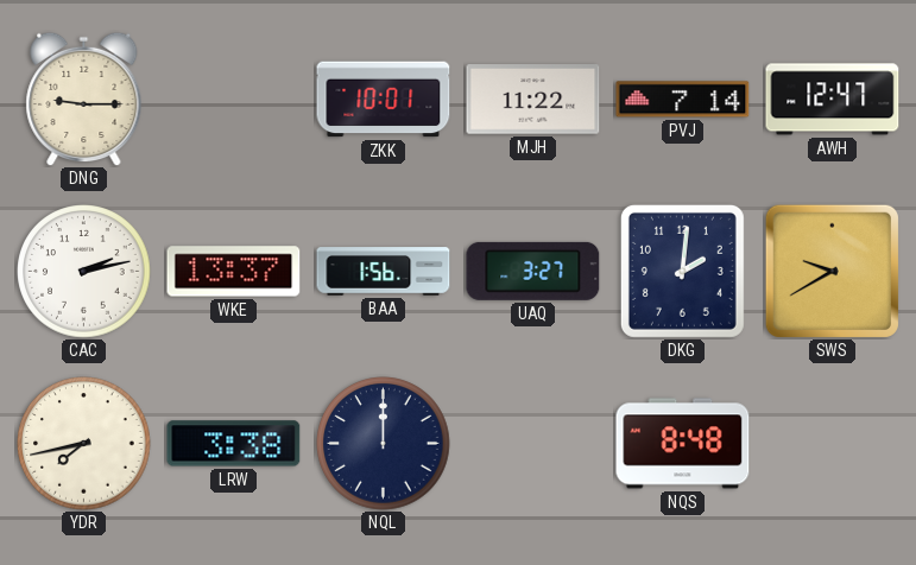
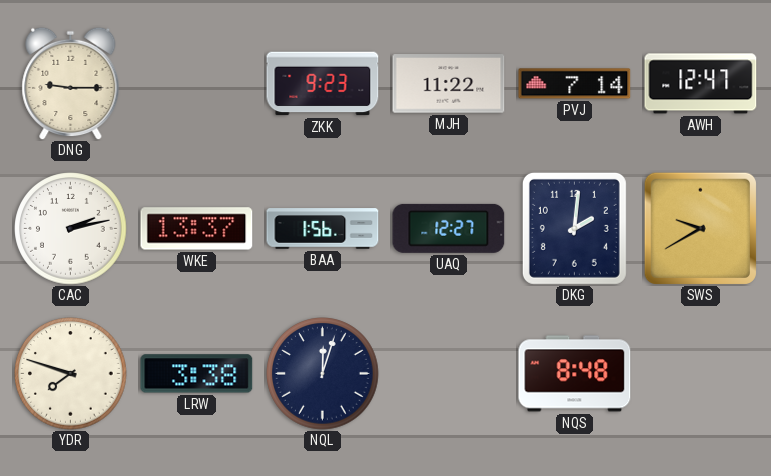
ZKK: 10:01 -> 9:23 (323, 84)
UAQ: 3:27 -> 12:27 (449, 228)
YDR: 7:43 -> 7:48 (71, 374)
NQL: 12:00 -> 12:03 (323, 374)
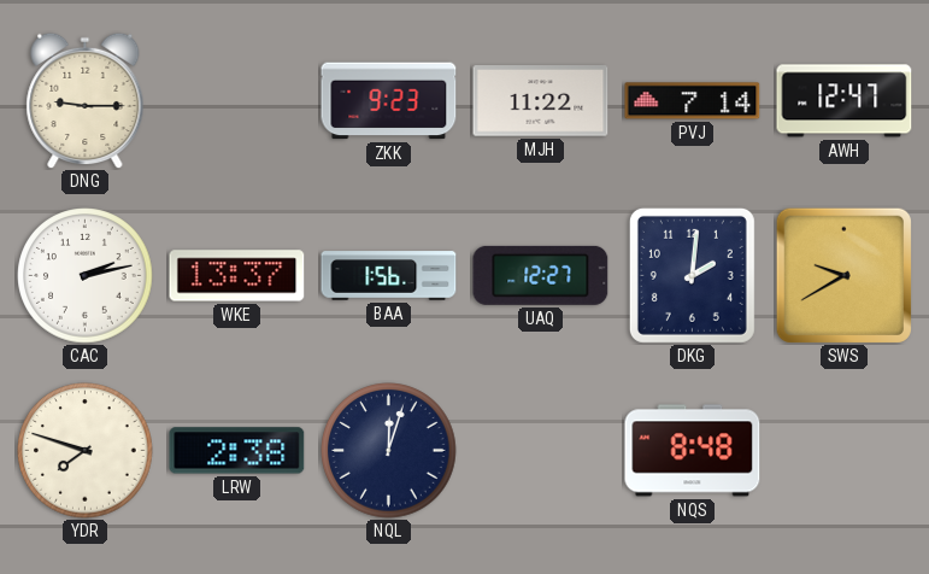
LRW: 3:38 -> 2:38 (237, 451)
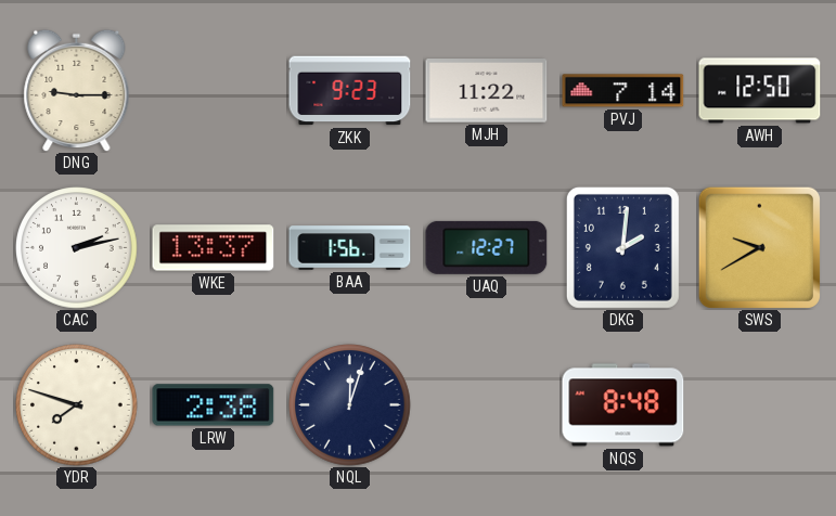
AWH: 12:47 -> 12:50 (760, 91)
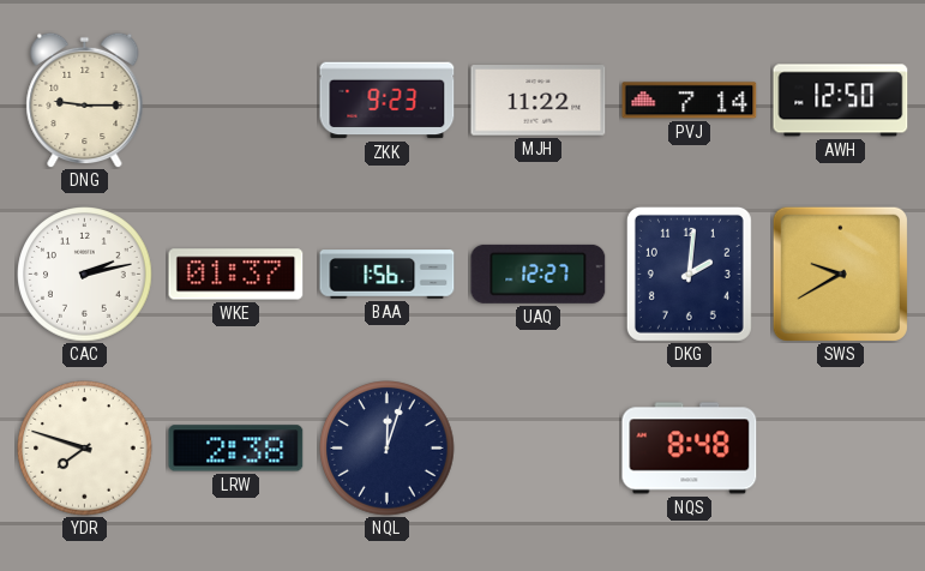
WKE: 13:37 -> 01:37 (236, 275)
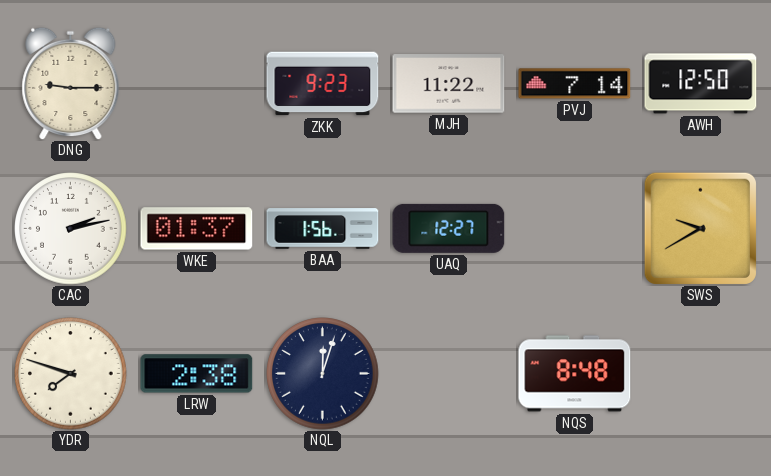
DKG: 2:01 -> none (689, 274)
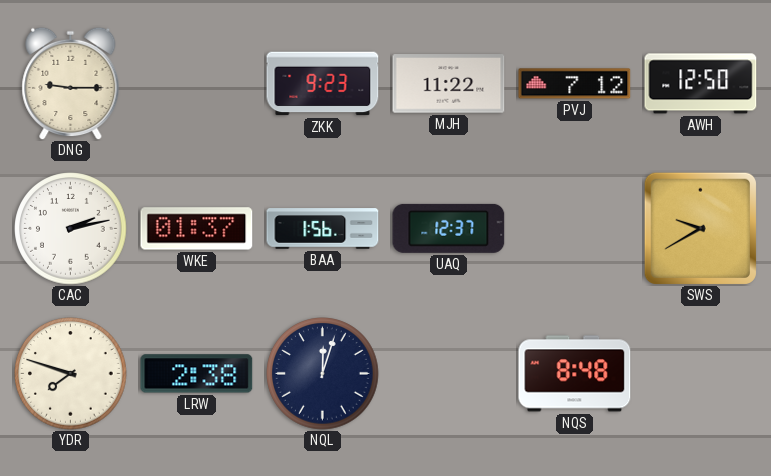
PVJ: 7:14 -> 7:12 (575, 84)
UAQ: 12:27 -> 12:37 (449, 228)
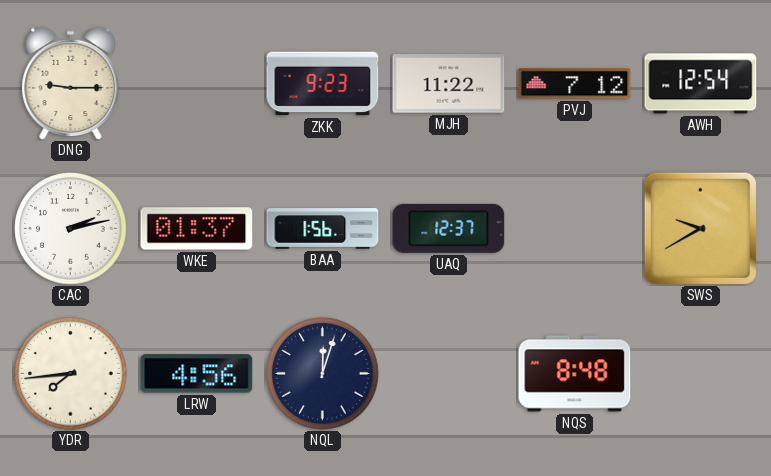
AWH: 12:50 -> 12:54 (701, 84)
YDR: 7:48 -> 7:44 (71, 374)
LRW: 2:38 -> 4:56 (197, 374)
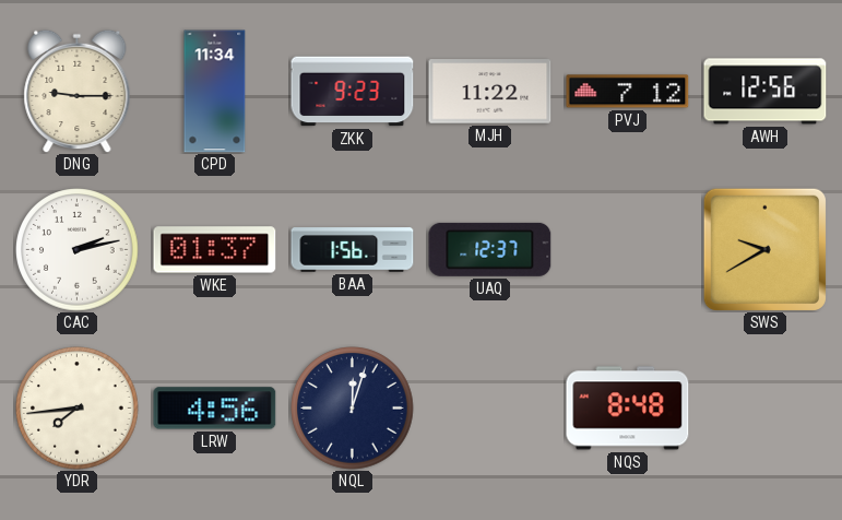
CPD: none -> 11:34 (215, 92)
AWH: 12:54 -> 12:56 (766, 92)
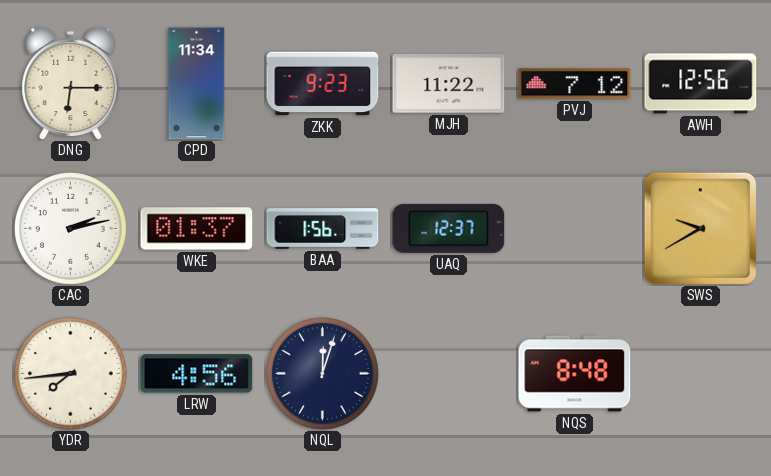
DNG: 9:15 -> 6:15 (71, 83)
